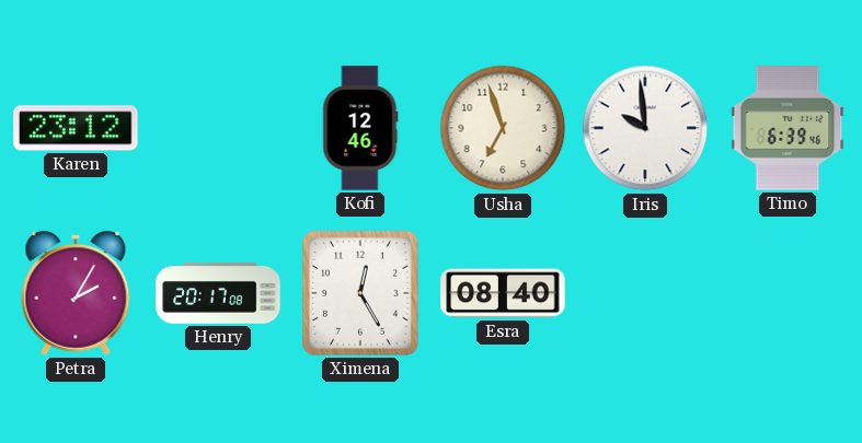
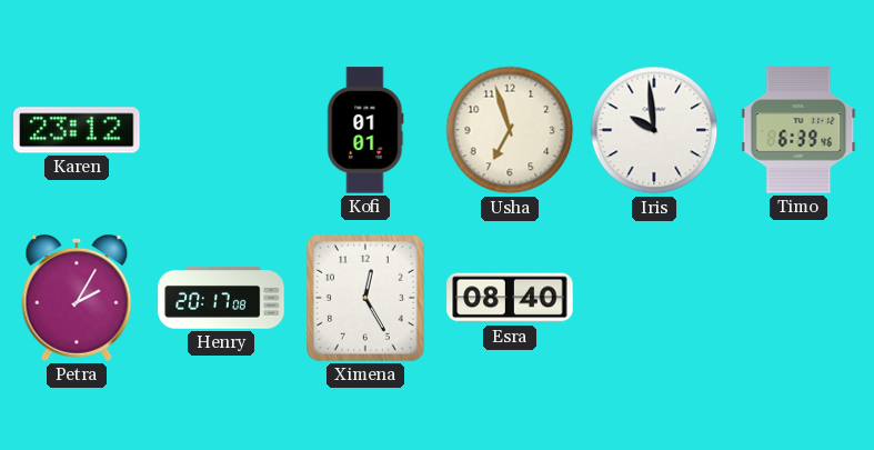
Kofi: 12:46 -> 01:01 (365, 130)
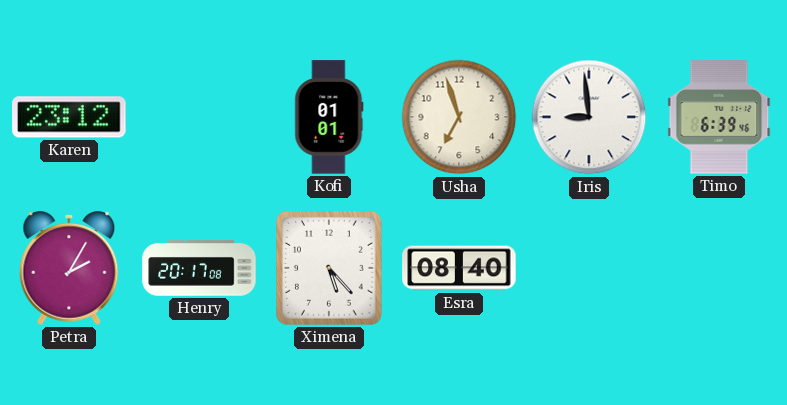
Iris: 9:59 -> 8:59 (589, 117)
Ximena: 12:25 -> 5:23 (329, 268)
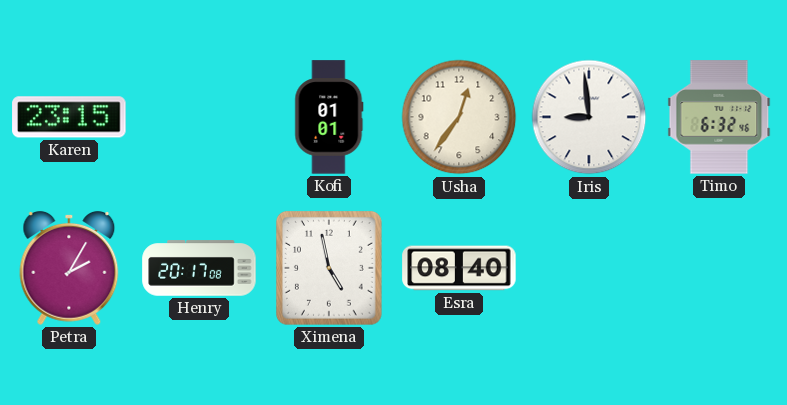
Karen: 23:12 -> 23:15 (69, 117)
Usha: 6:57 -> 12:36 (459, 117)
Timo: 6:39 -> 6:32 (719, 117)
Ximena: 5:23 -> 4:58 (329, 268)
